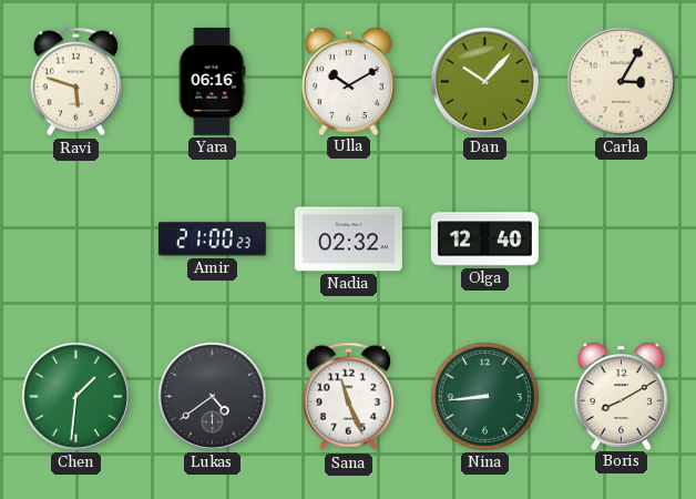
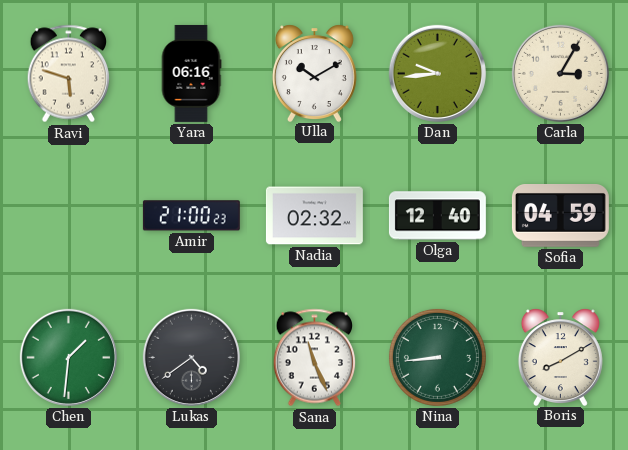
Dan: 10:07 -> 9:44 (437, 73)
Sofia: none -> 04:59 (560, 216)
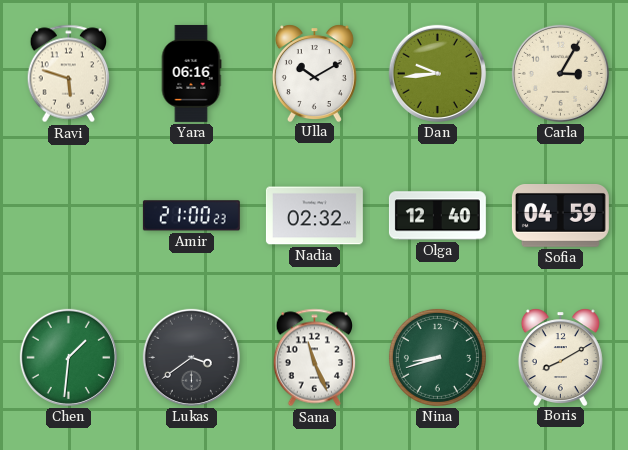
Lukas: 4:39 -> 3:39 (191, 357)
Nina: 8:44 -> 8:42 (437, 357)
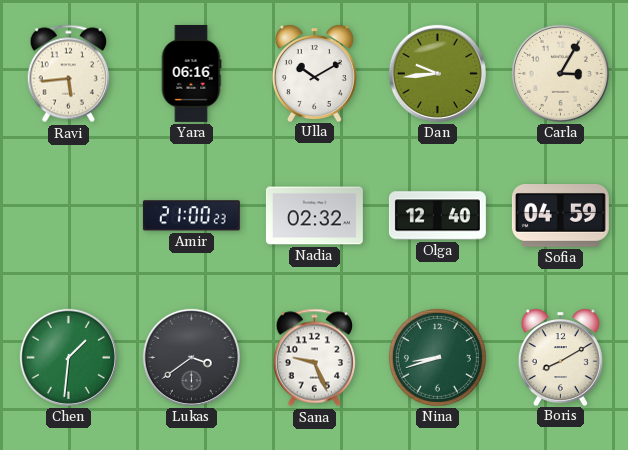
Ravi: 5:48 -> 5:44 (69, 74)
Sana: 11:26 -> 9:26 (315, 358)
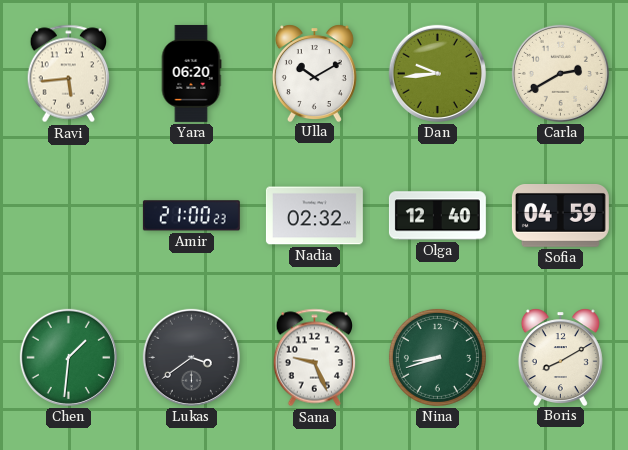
Yara: 06:16 -> 06:20 (191, 73)
Carla: 3:05 -> 2:40 (560, 73)
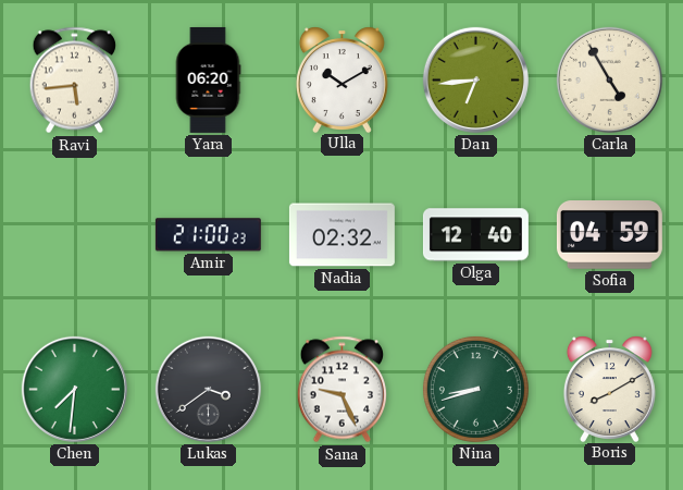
Dan: 9:44 -> 6:44 (475, 79)
Carla: 2:40 -> 4:55 (609, 79)
Chen: 1:31 -> 7:31 (74, 389)
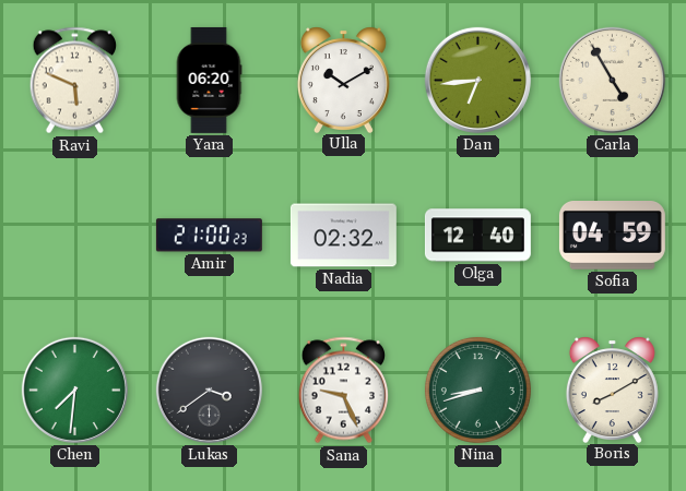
Ravi: 5:44 -> 5:49 (75, 81)
